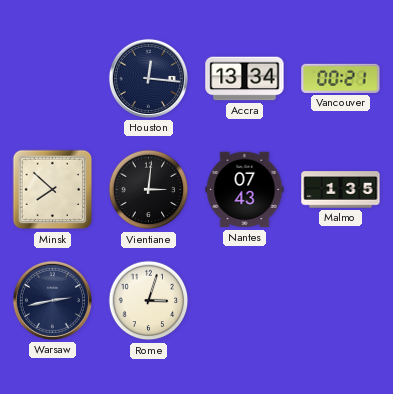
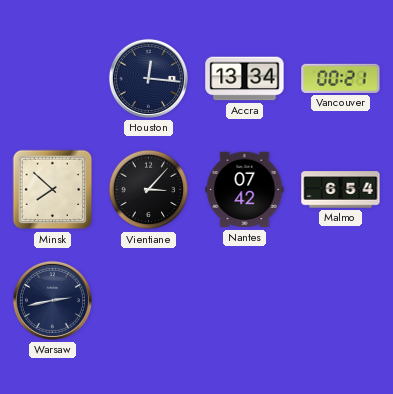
Vientiane: 3:01 -> 3:07 (149, 190)
Nantes: 07:43 -> 07:42 (245, 190)
Malmo: 1:35 -> 6:54 (341, 190)
Rome: 3:03 -> none (149, 301)
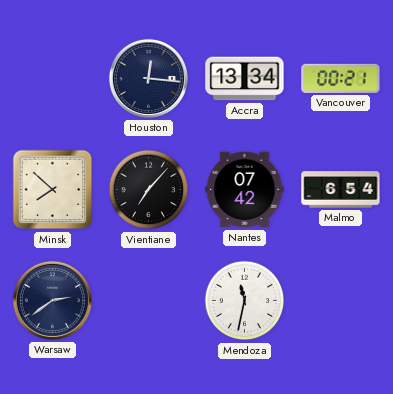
Vientiane: 3:07 -> 7:07 (149, 190)
Warsaw: 2:43 -> 2:39 (52, 300)
Mendoza: none -> 11:32 (245, 301)
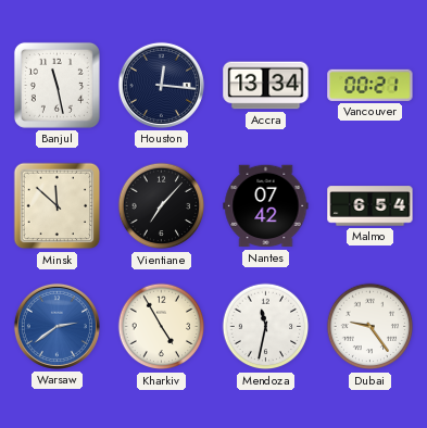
Banjul: none -> 11:28 (56, 85)
Minsk: 7:52 -> 11:52 (58, 206)
Warsaw dial: navy -> blue (56, 326)
Kharkiv: none -> 4:55 (162, 327)
Dubai: none -> 9:24 (371, 327)
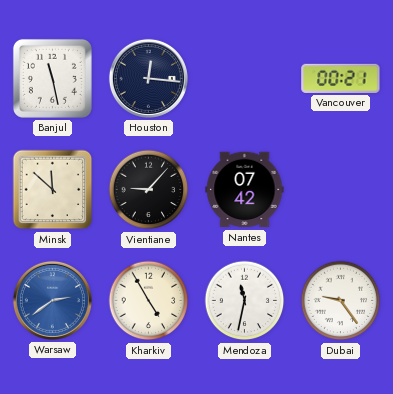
Accra: 13:34 -> none (266, 86)
Vientiane: 7:07 -> 9:07 (149, 190)
Malmo: 6:54 -> none (371, 206)
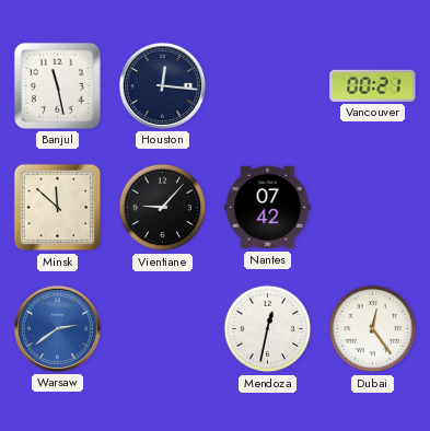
Kharkiv: 4:55 -> none (149, 301)
Mendoza: 11:32 -> 12:32 (268, 329)
Dubai: 9:24 -> 12:24 (373, 329)
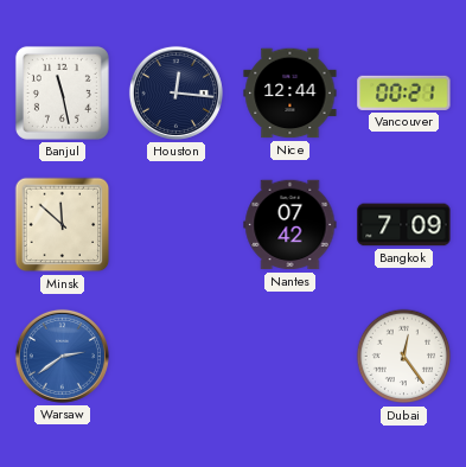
Nice: none -> 12:44 (291, 94)
Vientiane: 9:07 -> none (163, 208)
Bangkok: none -> 7:09 (404, 225)
Mendoza: 12:32 -> none (268, 329)
